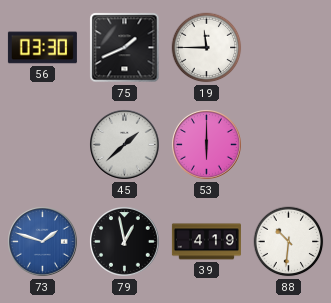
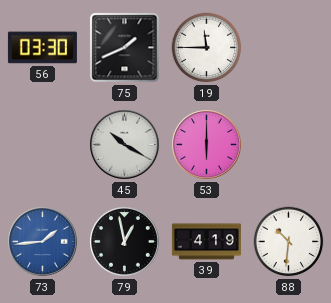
45: 1:38 -> 10:20 (125, 145)
73: 1:48 -> 1:44 (43, 242)
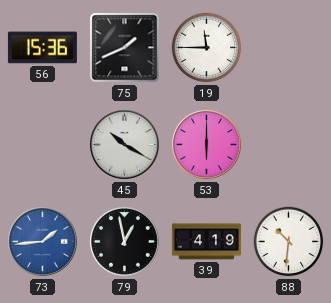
56: 03:30 -> 15:36 (42, 48)
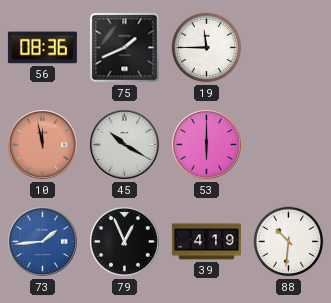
56: 15:36 -> 08:36 (42, 48)
10: none -> 11:58 (43, 145)
79: 12:58 -> 12:56 (125, 242)
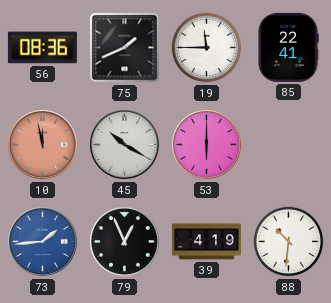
85: none -> 22:41 (288, 47)
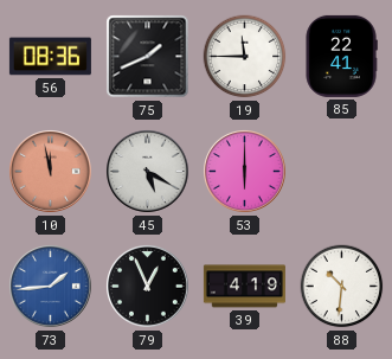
45: 10:20 -> 5:20 (148, 172)
